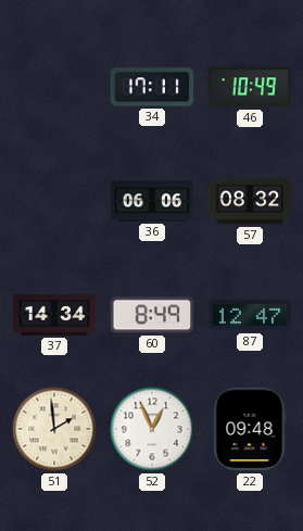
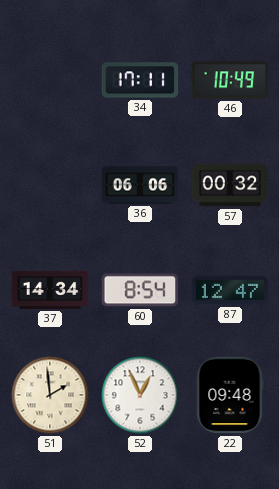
57: 08:32 -> 00:32 (230, 185)
60: 8:49 -> 8:54 (140, 290)
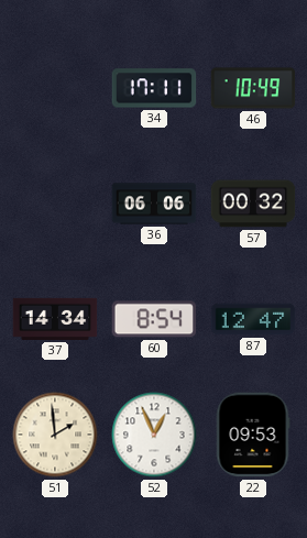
22: 09:48 -> 09:53 (253, 435)
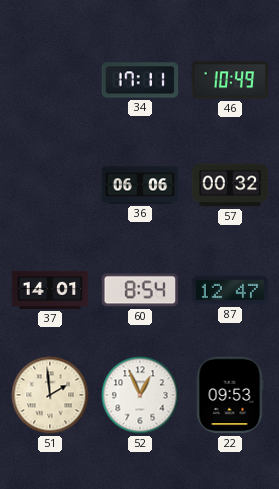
37: 14:34 -> 14:01 (50, 290)
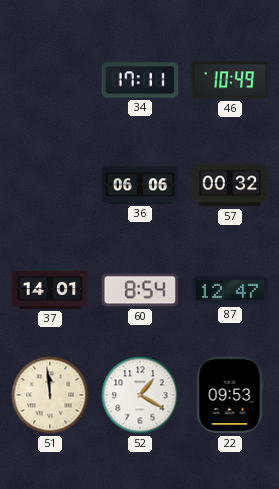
51: 1:59 -> 11:59 (50, 395)
52: 12:56 -> 1:20 (140, 395)
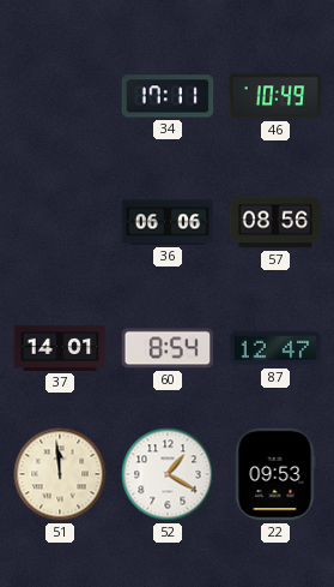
57: 00:32 -> 08:56 (275, 222)
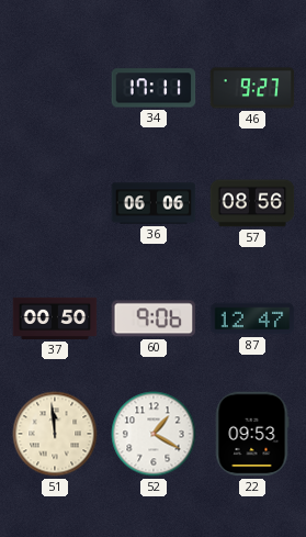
46: 10:49 -> 9:27 (252, 88)
37: 14:01 -> 00:50 (55, 318)
60: 8:54 -> 9:06 (154, 318)
